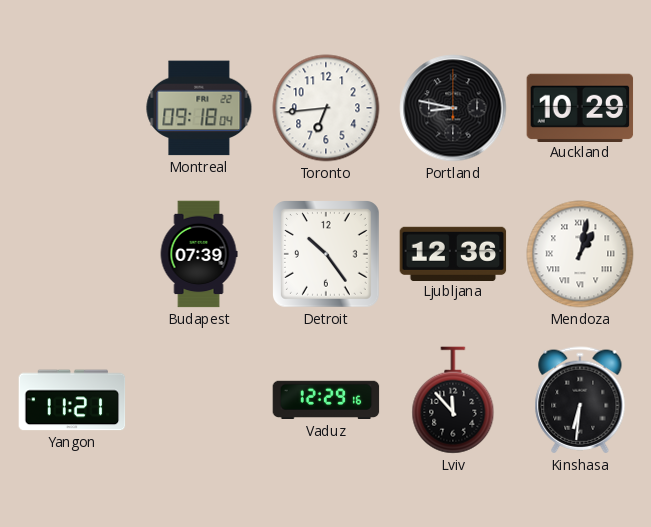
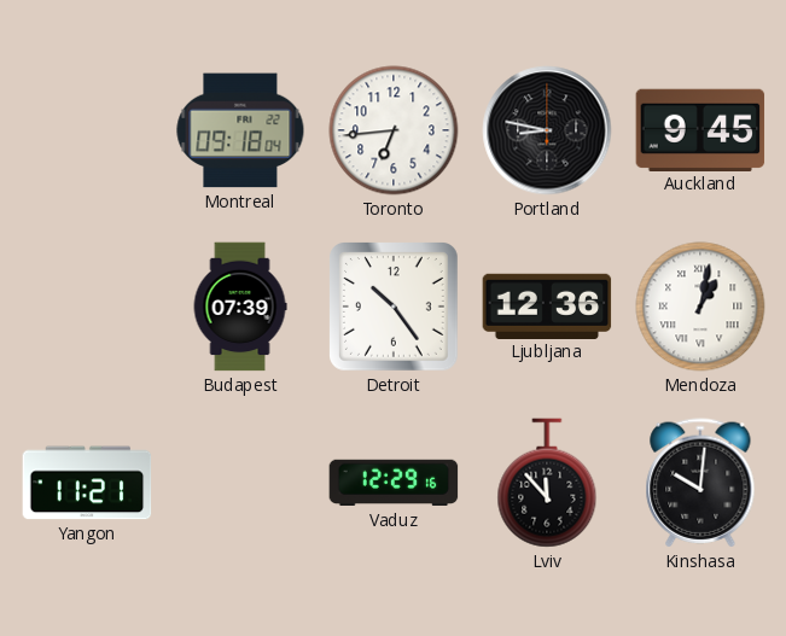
Auckland: 10:29 -> 9:45 (700, 129)
Kinshasa: 6:31 -> 10:01 (700, 483)
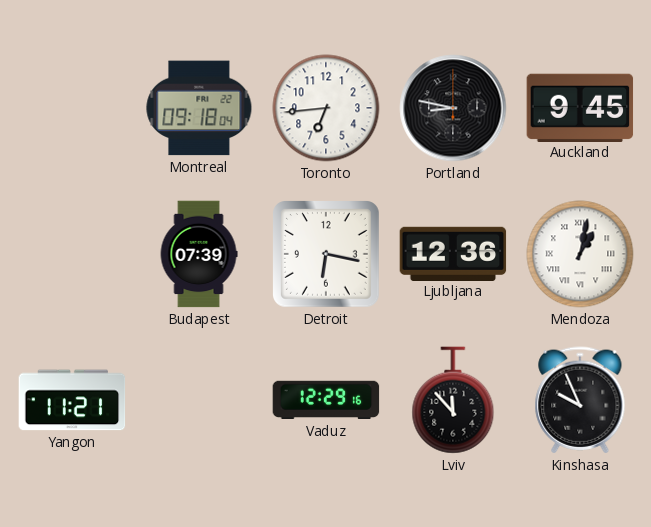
Detroit: 10:24 -> 6:17 (327, 255)
Kinshasa: 10:01 -> 9:56 (580, 400)
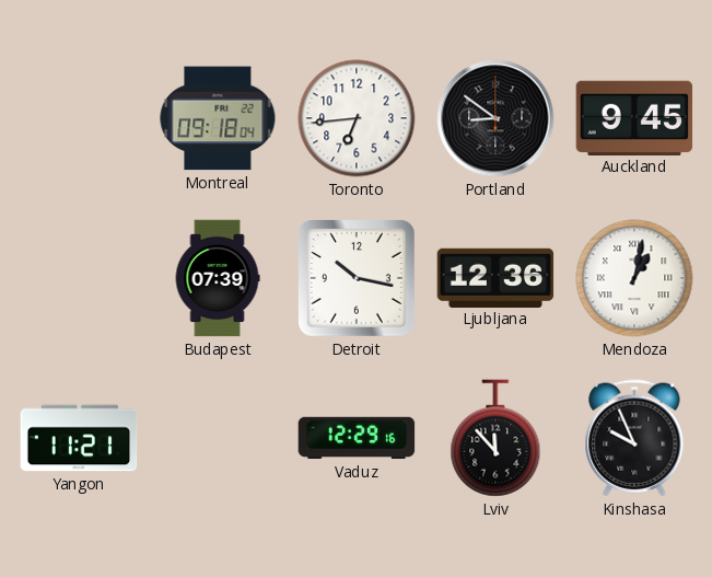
Portland: 8:47 -> 8:51 (495, 118)
Detroit: 6:17 -> 10:17 (358, 279)
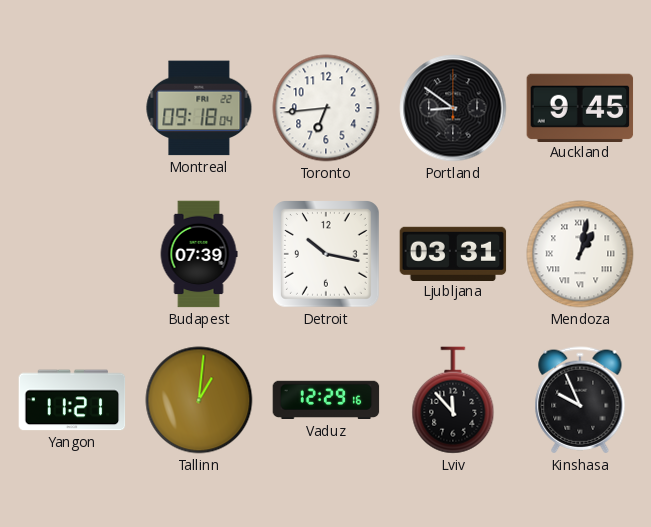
Ljubljana: 12:36 -> 03:31 (453, 253)
Tallinn: none -> 1:01 (199, 400)
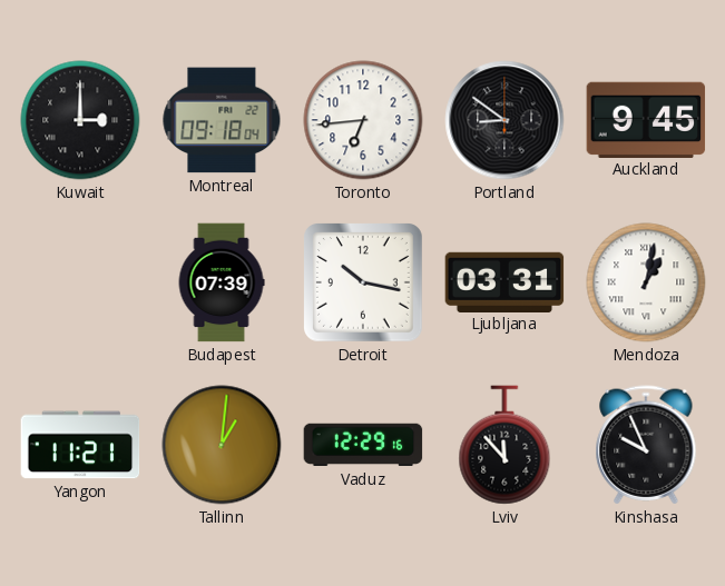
Kuwait: none -> 3:00 (80, 120)
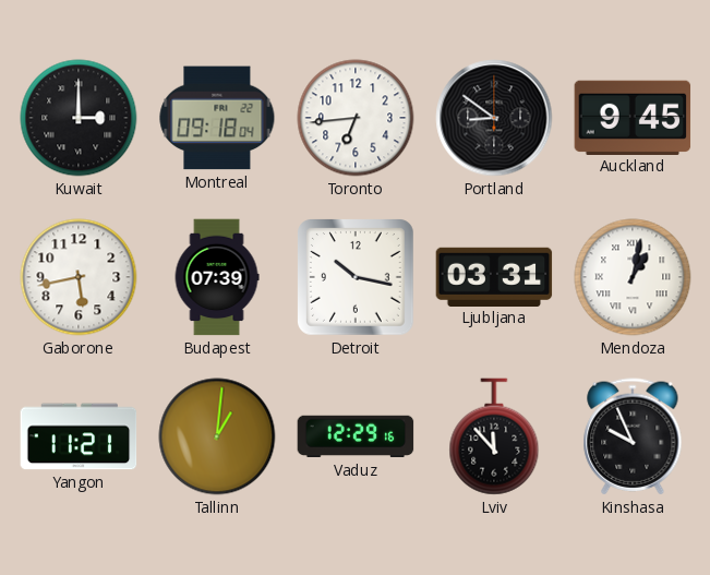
Gaborone: none -> 5:43 (79, 277)
